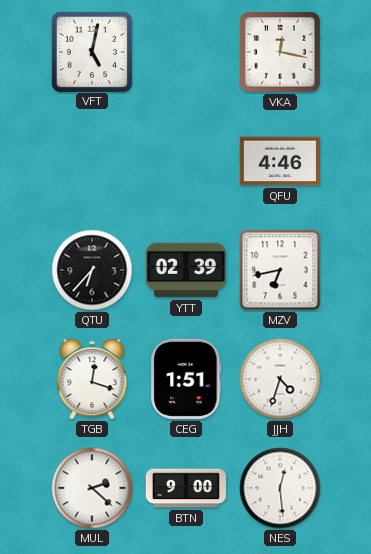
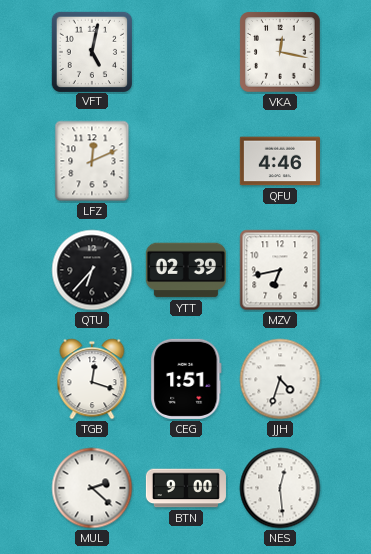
LFZ: none -> 12:11 (92, 161)
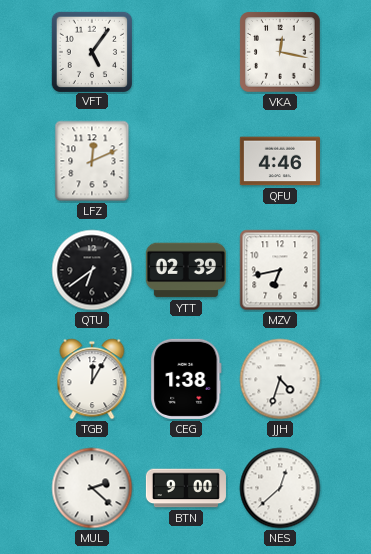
VFT: 5:02 -> 5:06 (91, 51)
QTU: 6:37 -> 6:39 (92, 270)
TGB: 12:18 -> 12:05 (92, 379)
CEG: 1:51 -> 1:38 (186, 379)
NES: 12:29 -> 12:38 (280, 488)
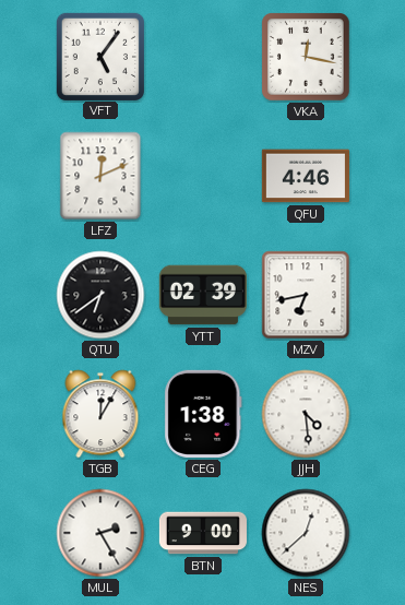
JJH: 4:33 -> 4:29 (306, 414)
MUL: 2:22 -> 2:25 (100, 533)
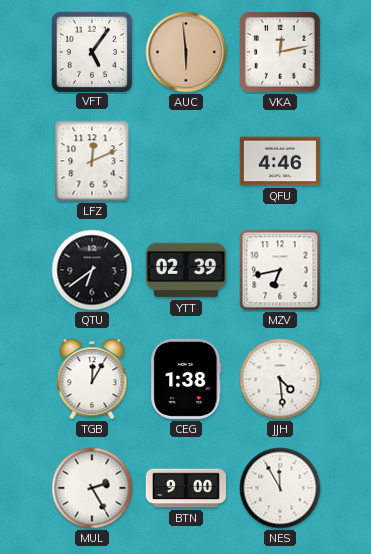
AUC: none -> 5:59 (186, 52)
VKA: 12:17 -> 12:13 (281, 53)
NES: 12:38 -> 11:55 (280, 488)
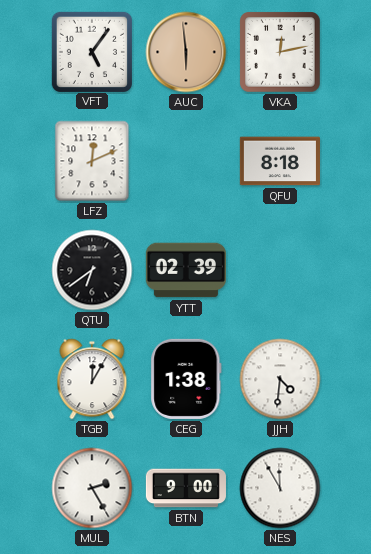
QFU: 4:46 -> 8:18 (280, 161)
MZV: 6:43 -> none (280, 270)
JJH: 4:29 -> 4:31 (280, 379)
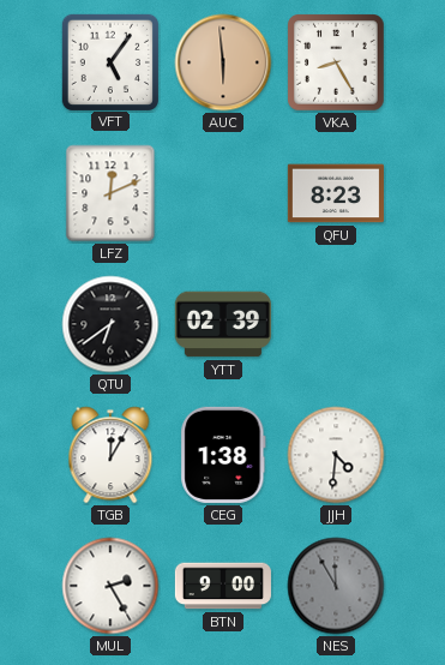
VKA: 12:13 -> 8:25 (337, 64)
QFU: 8:18 -> 8:23 (336, 193)
NES dial: white -> grey (336, 586)
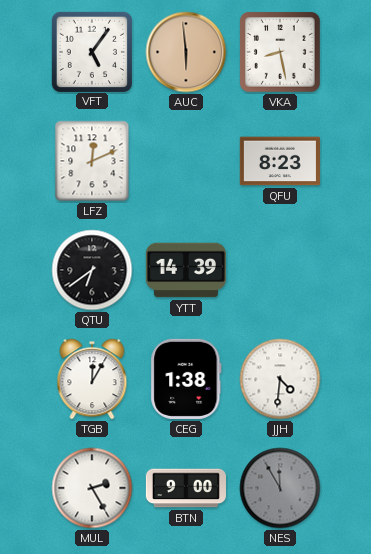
VKA: 8:25 -> 8:28 (281, 53)
YTT: 02:39 -> 14:39 (186, 270)
